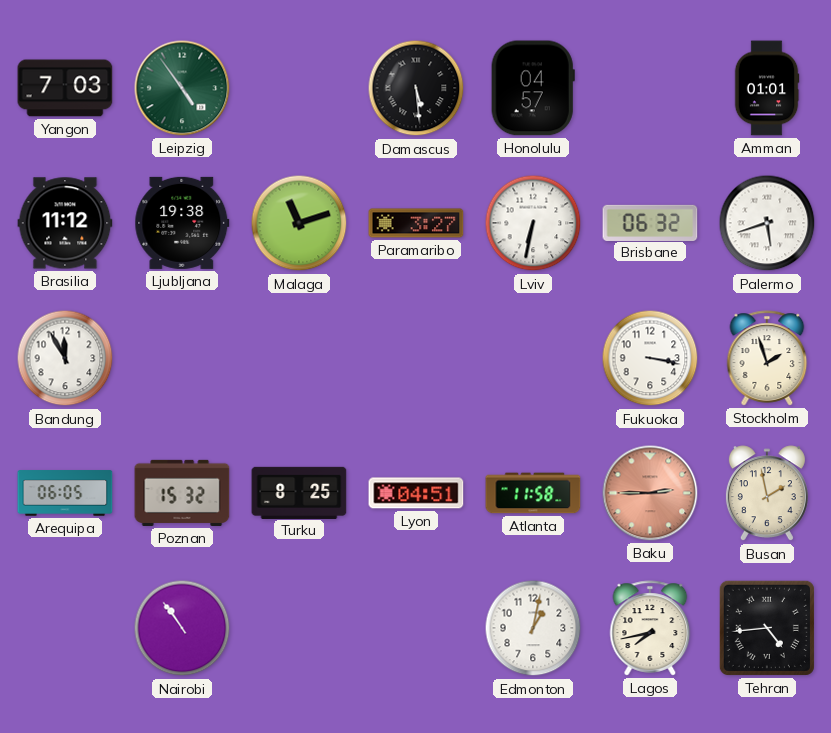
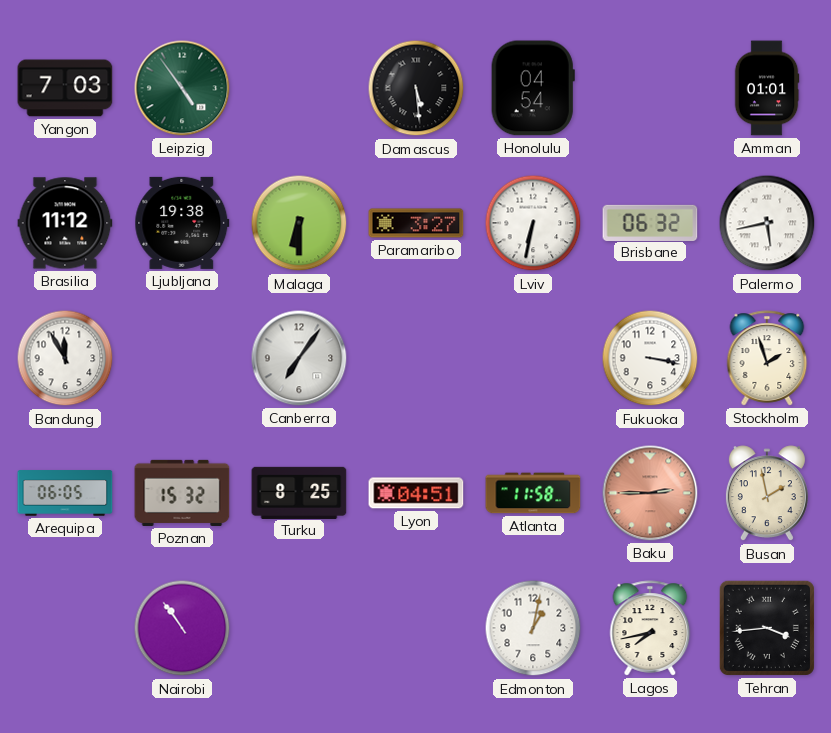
Honolulu: 04:57 -> 04:54 (533, 88)
Malaga: 11:12 -> 6:30 (299, 223)
Palermo: 5:42 -> 5:43 (767, 223)
Canberra: none -> 7:06 (299, 358)
Tehran: 4:44 -> 3:44 (767, 628)
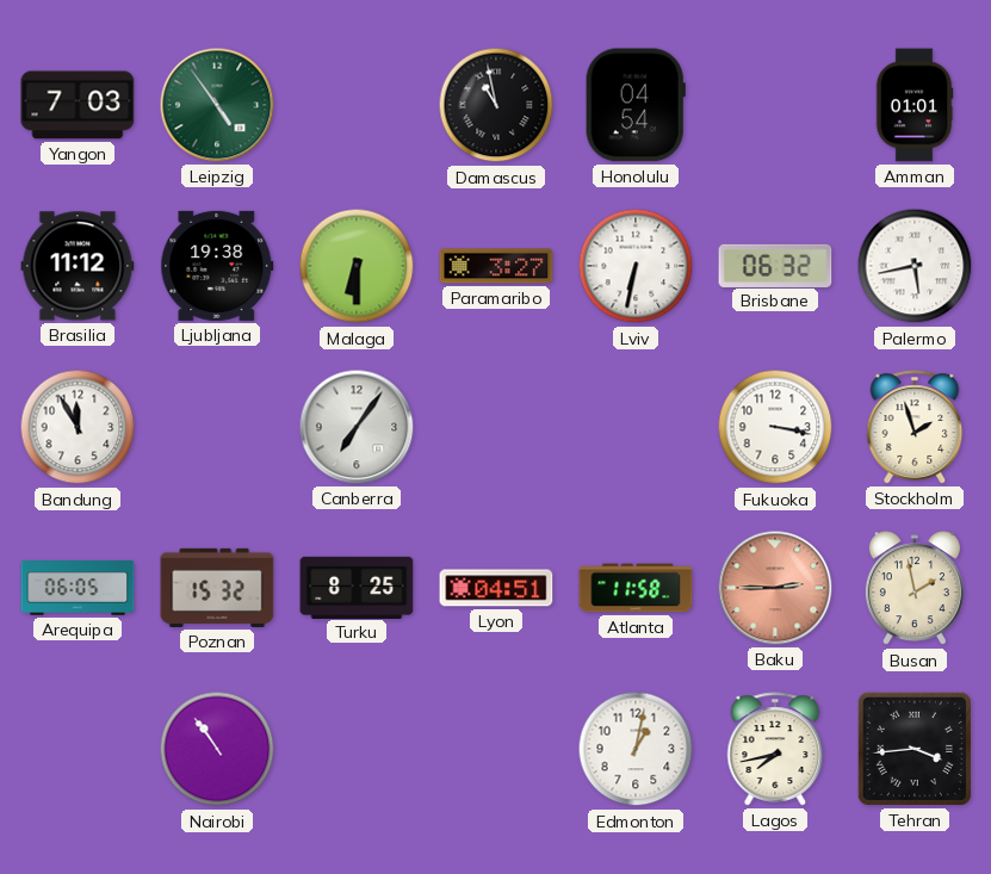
Damascus: 5:29 -> 10:58 (496, 105)
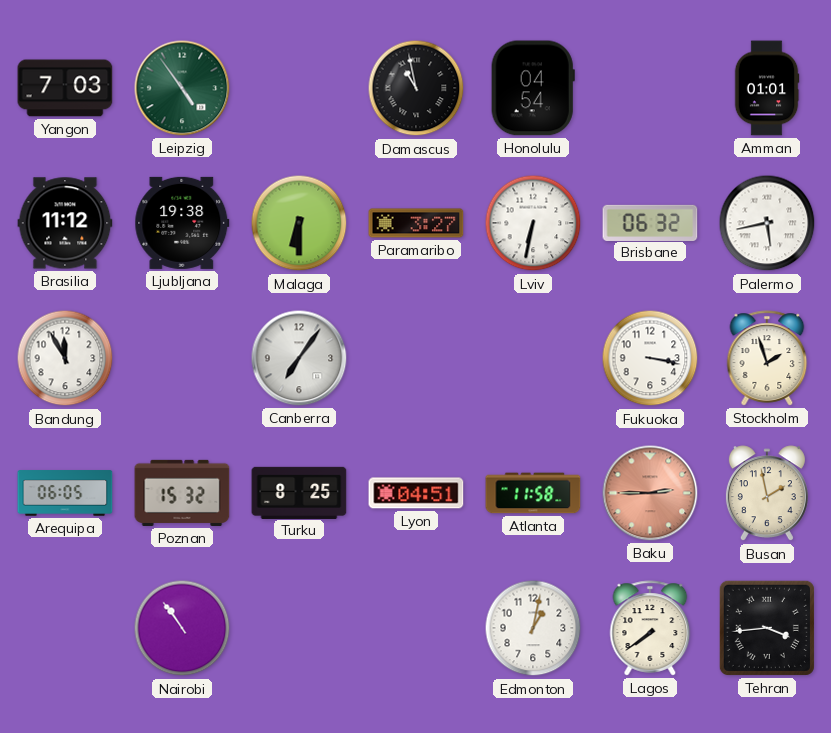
Lagos: 7:43 -> 7:39 (650, 628)
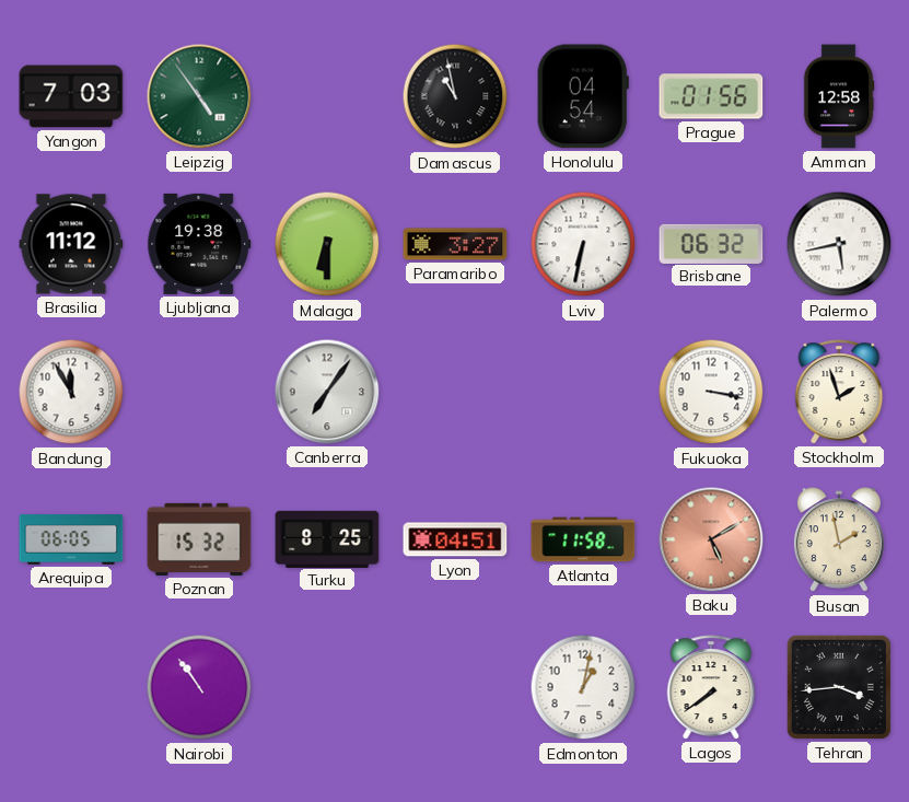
Prague: none -> 01:56 (711, 96)
Amman: 01:01 -> 12:58 (839, 96)
Baku: 2:45 -> 5:10 (711, 539)
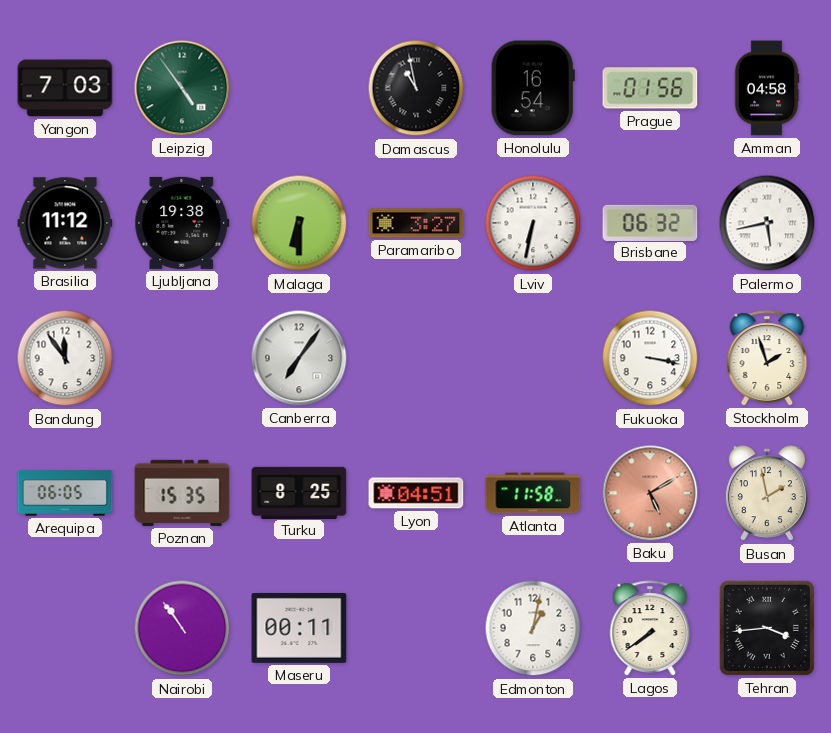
Honolulu: 04:54 -> 16:54 (533, 88)
Amman: 12:58 -> 04:58 (767, 88)
Bandung: 11:55 -> 11:54 (65, 358)
Poznan: 15:32 -> 15:35 (182, 493)
Maseru: none -> 00:11 (299, 628)
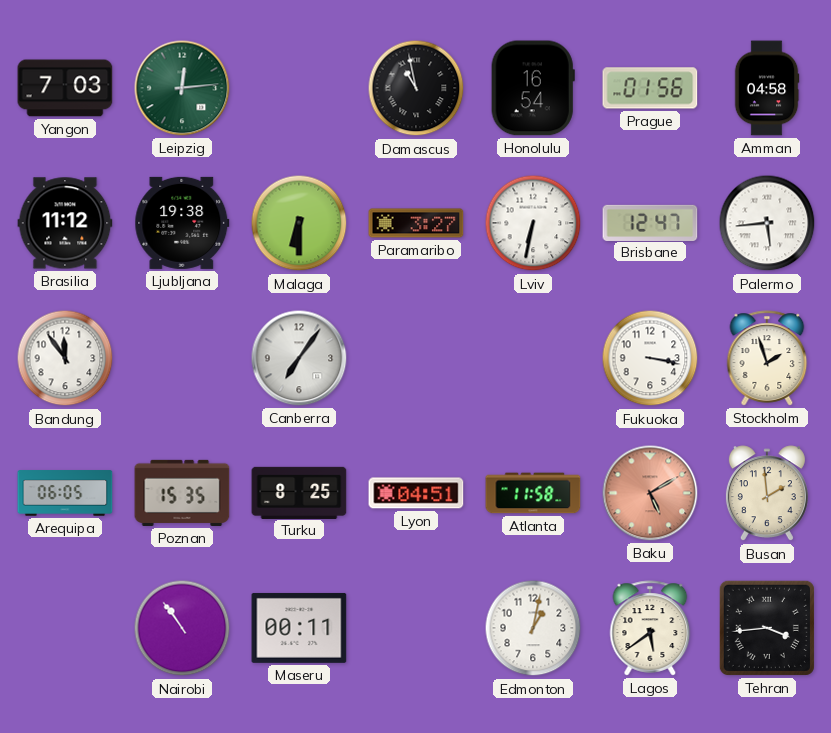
Leipzig: 4:54 -> 12:14 (182, 88)
Brisbane: 06:32 -> 12:47 (650, 222)
Palermo: 5:43 -> 5:44 (767, 223)
Busan: 1:58 -> 1:59 (767, 494)
Lagos: 7:39 -> 5:39 (650, 628)
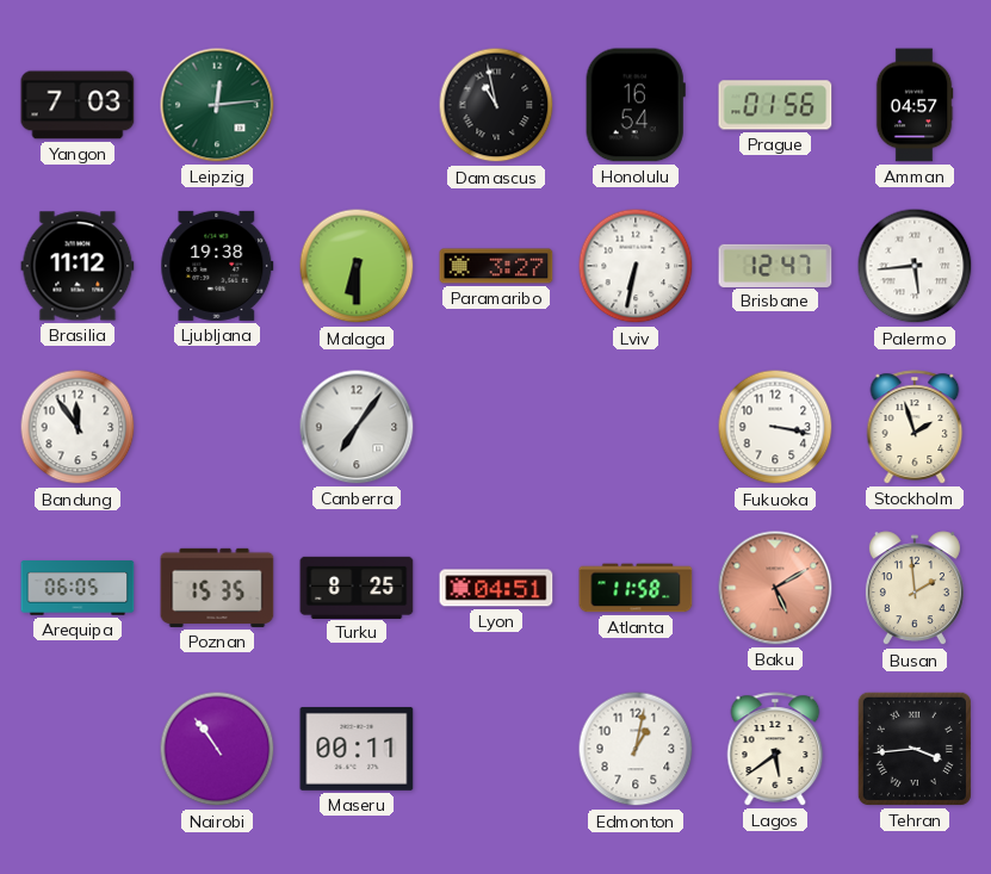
Amman: 04:58 -> 04:57 (915, 105)
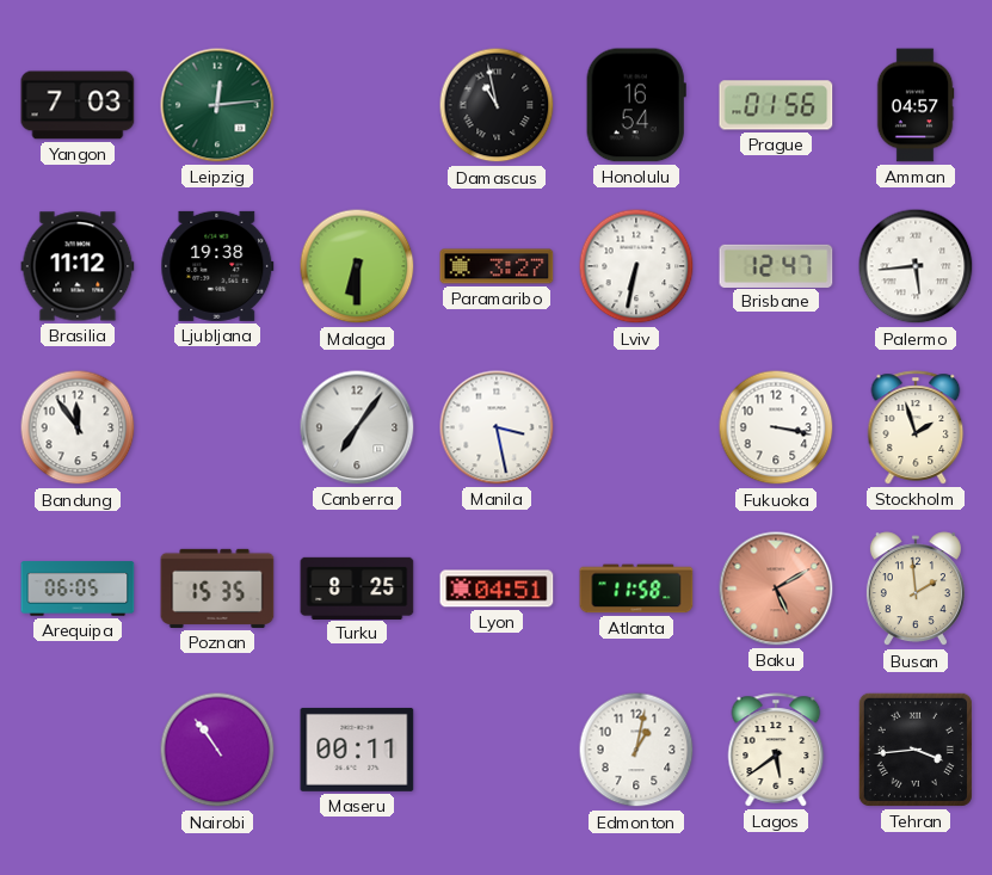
Manila: none -> 3:28 (497, 427)
